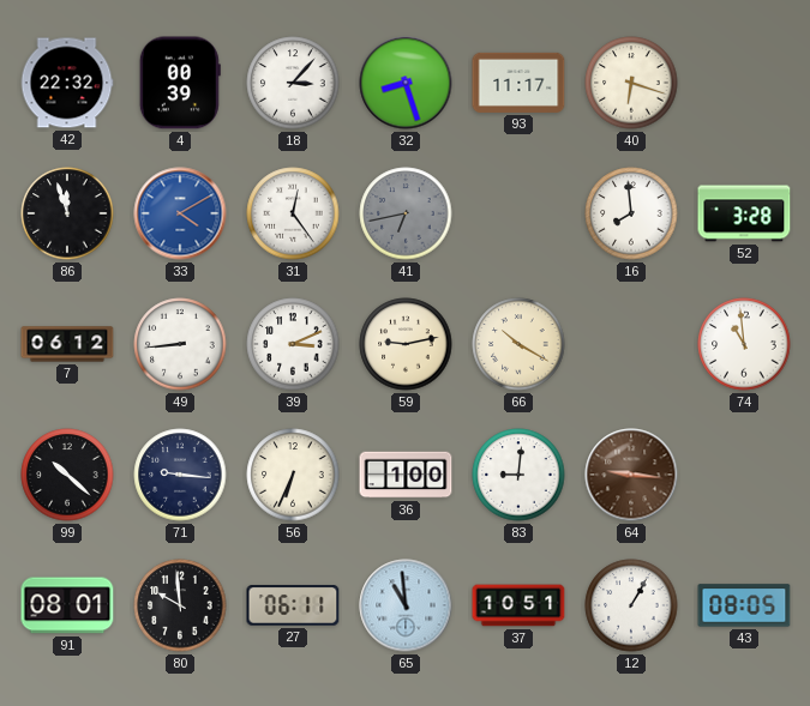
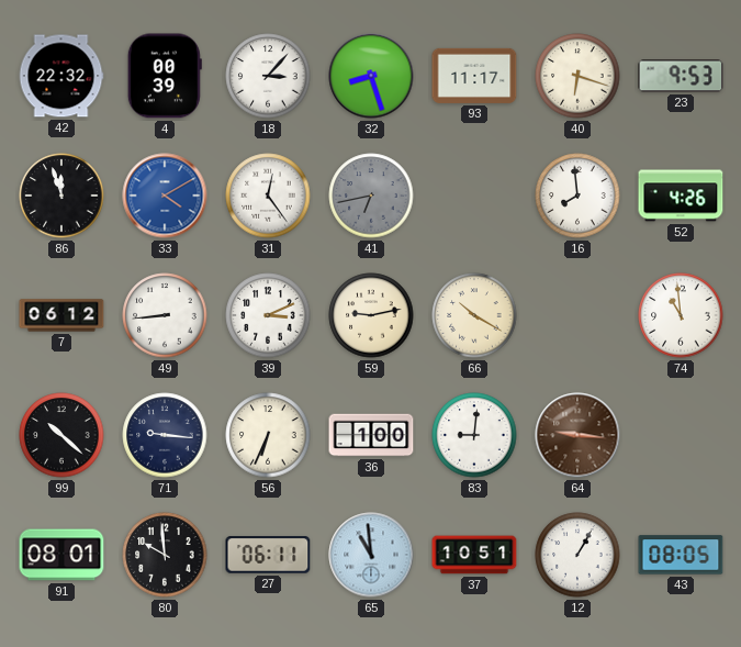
23: none -> 9:53 (681, 76)
52: 3:28 -> 4:26 (681, 196)
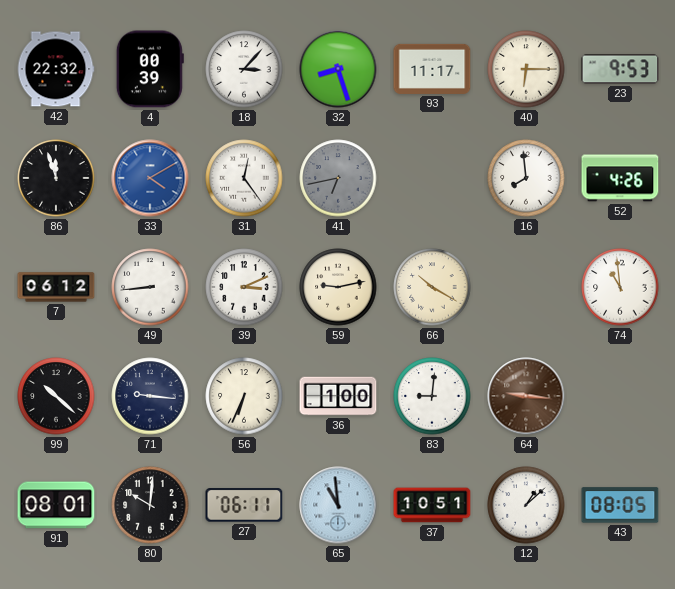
40: 6:18 -> 6:15 (526, 69)
80: 9:59 -> 10:01 (150, 505)
12: 1:05 -> 1:08 (526, 505)
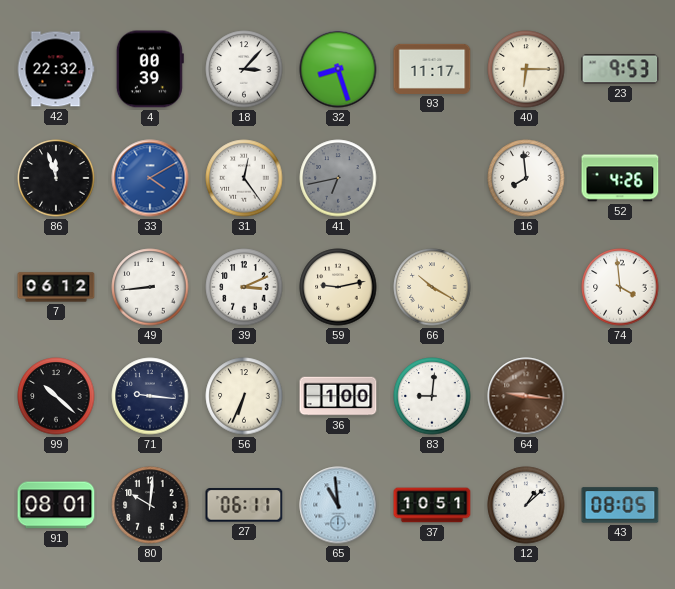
74: 10:59 -> 3:59 (620, 287)
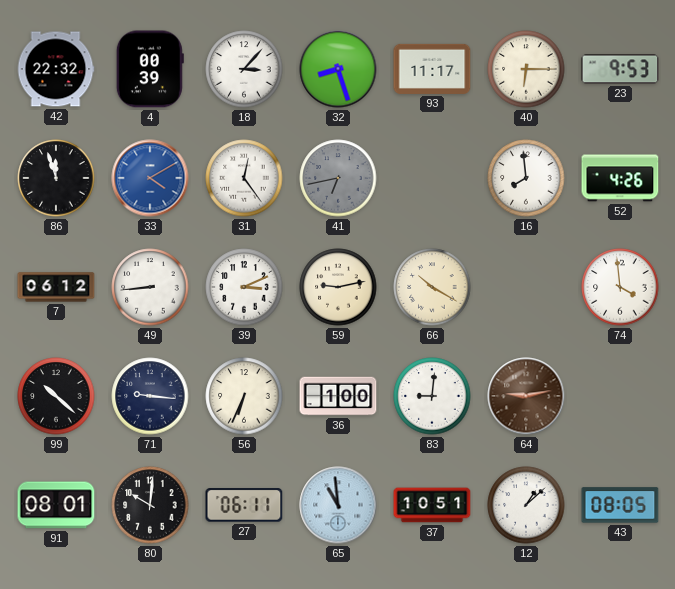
64: 9:16 -> 9:13 (526, 396)
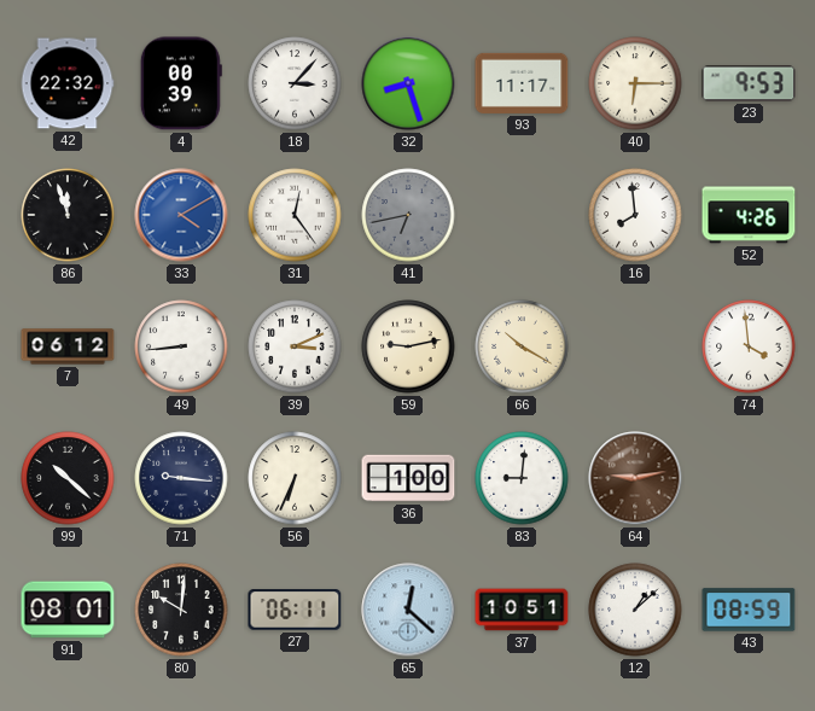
65: 10:59 -> 12:22 (408, 610)
43: 08:05 -> 08:59 (749, 610)
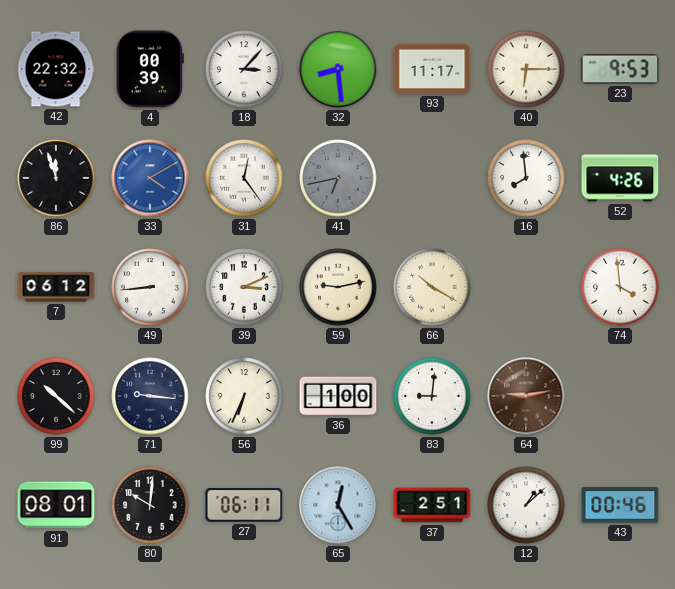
32: 8:27 -> 8:29 (338, 69)
65: 12:22 -> 12:25 (338, 505)
37: 10:51 -> 2:51 (432, 505)
43: 08:59 -> 00:46 (620, 505)
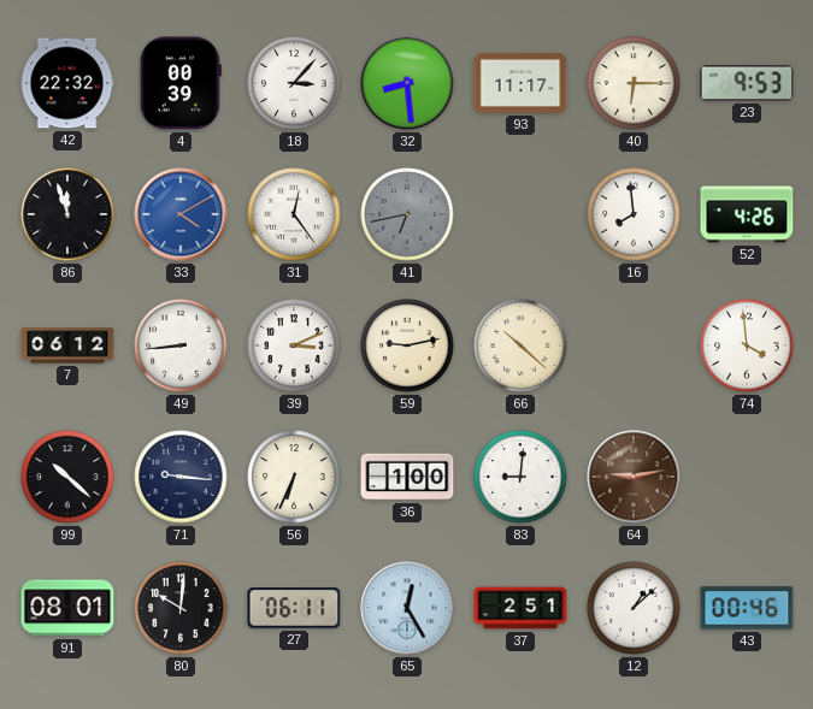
66: 10:20 -> 10:22 (520, 345)
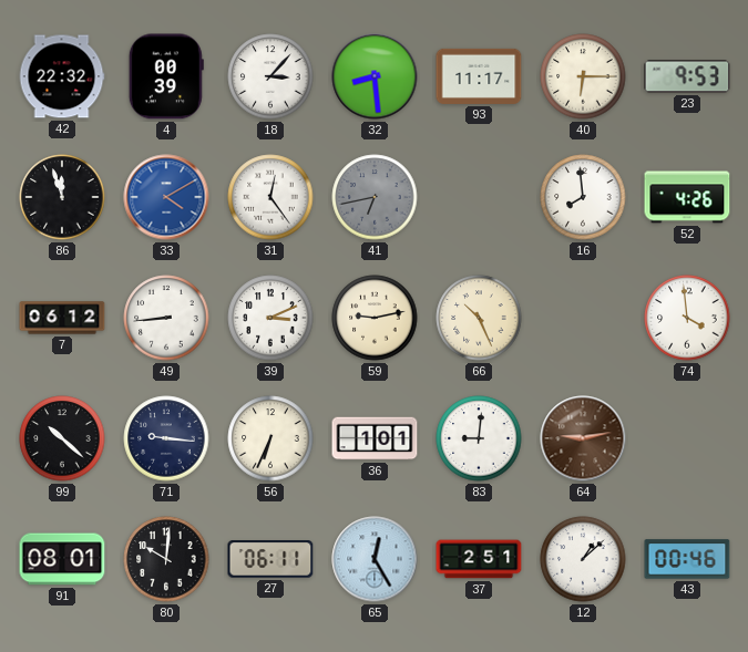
66: 10:22 -> 10:26 (479, 318)
36: 1:00 -> 1:01 (375, 438)
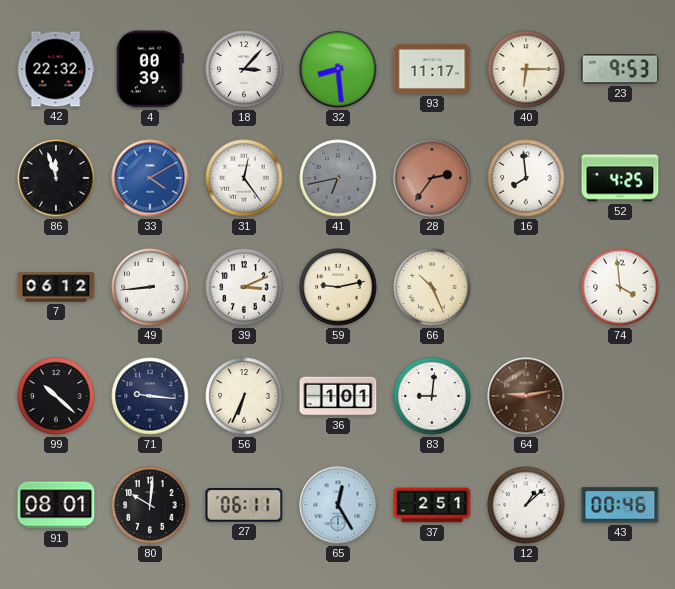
28: none -> 2:36 (432, 178)
52: 4:26 -> 4:25 (620, 178)
